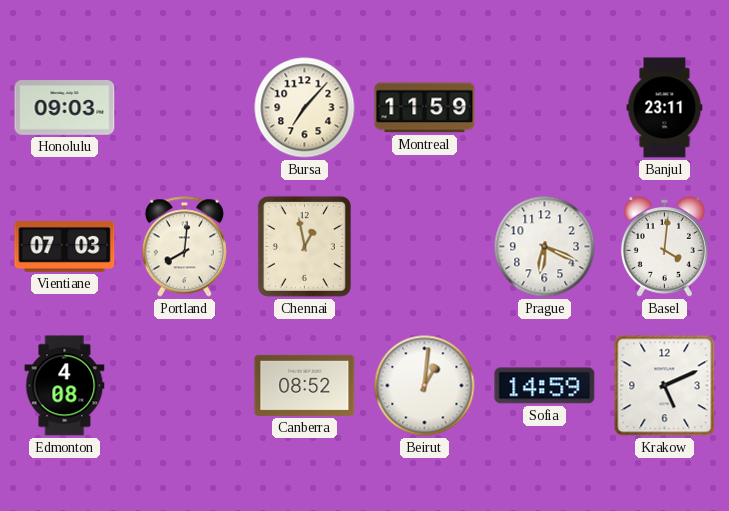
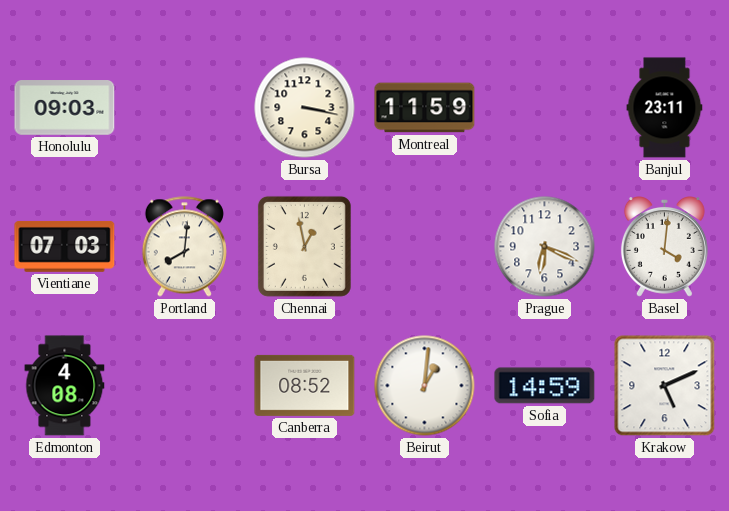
Bursa: 7:07 -> 3:17 (305, 108)
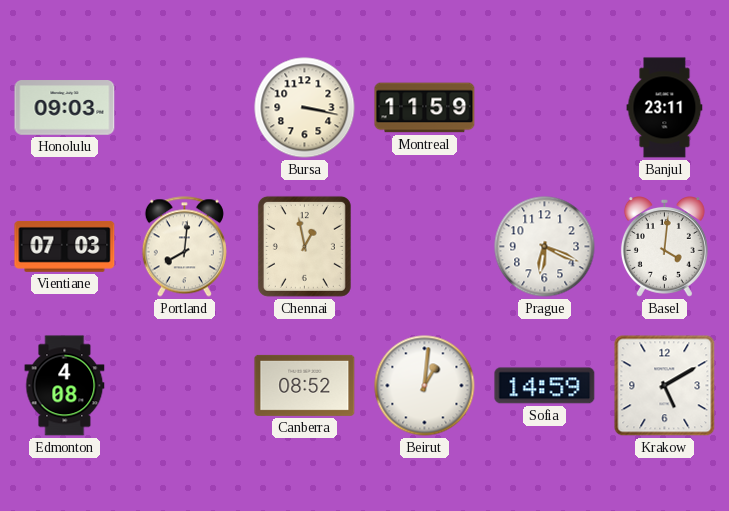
Krakow: 5:11 -> 5:10 (665, 386)
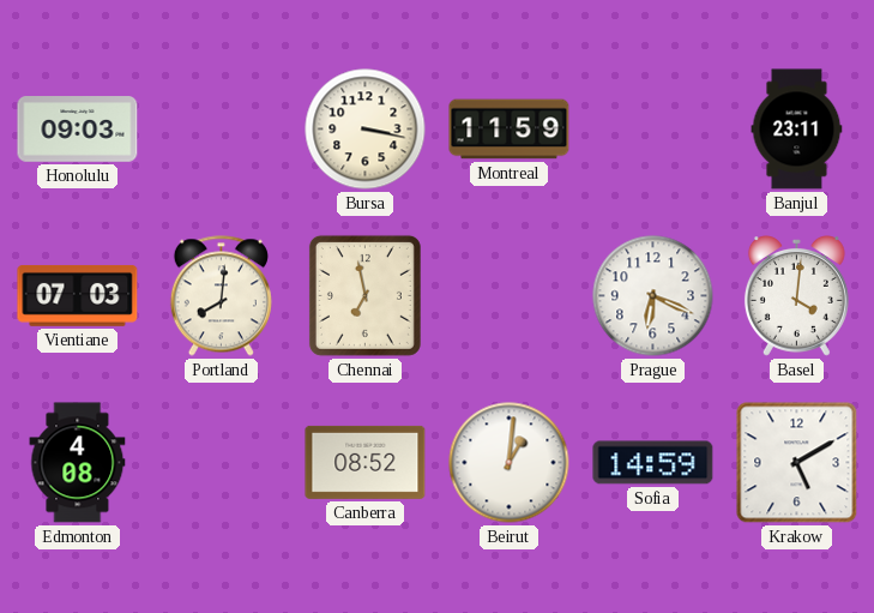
Chennai: 12:58 -> 6:58 (364, 295)
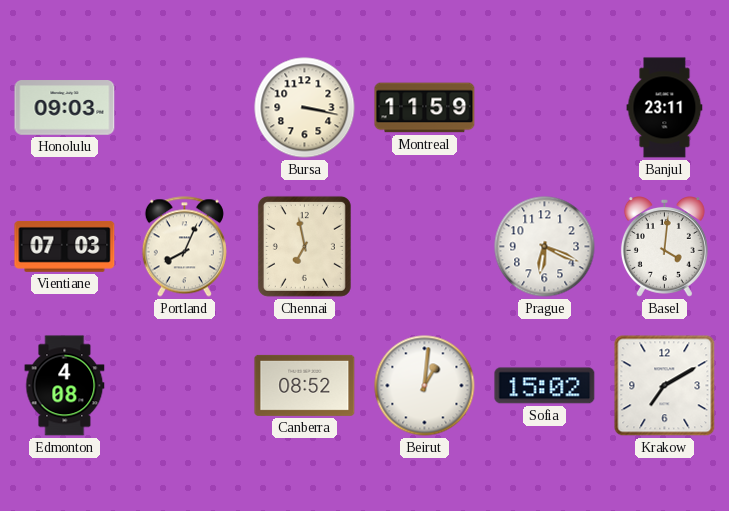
Portland: 8:01 -> 8:04 (184, 247)
Sofia: 14:59 -> 15:02 (545, 386)
Krakow: 5:10 -> 7:10 (665, 386)
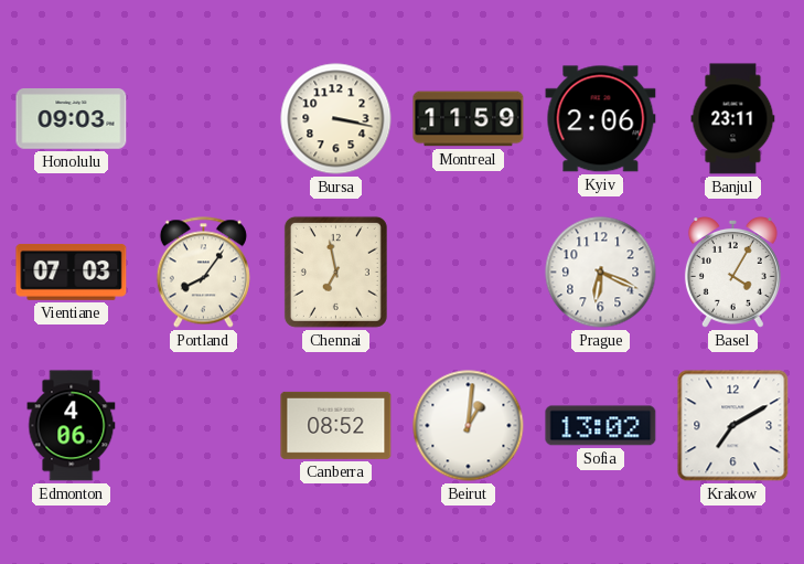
Kyiv: none -> 2:06 (601, 119)
Portland: 8:04 -> 8:06 (203, 273)
Basel: 4:01 -> 4:05 (732, 273)
Edmonton: 4:08 -> 4:06 (72, 426)
Sofia: 15:02 -> 13:02 (601, 426)
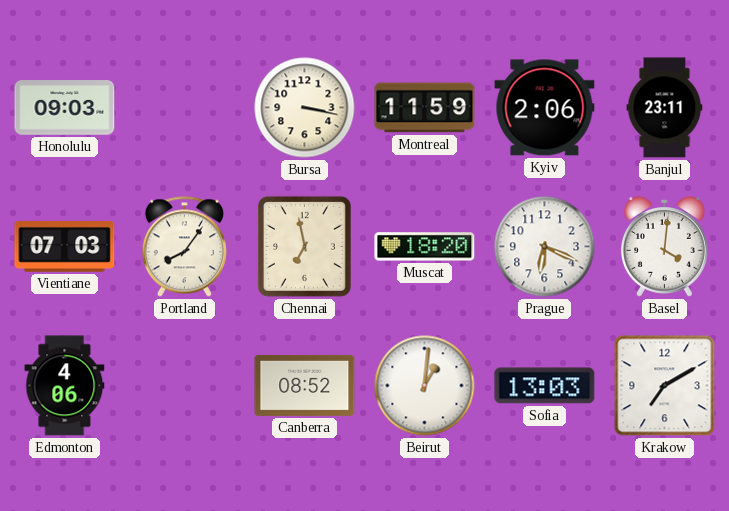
Muscat: none -> 18:20 (425, 247)
Basel: 4:05 -> 4:01 (664, 247)
Sofia: 13:02 -> 13:03 (545, 386)
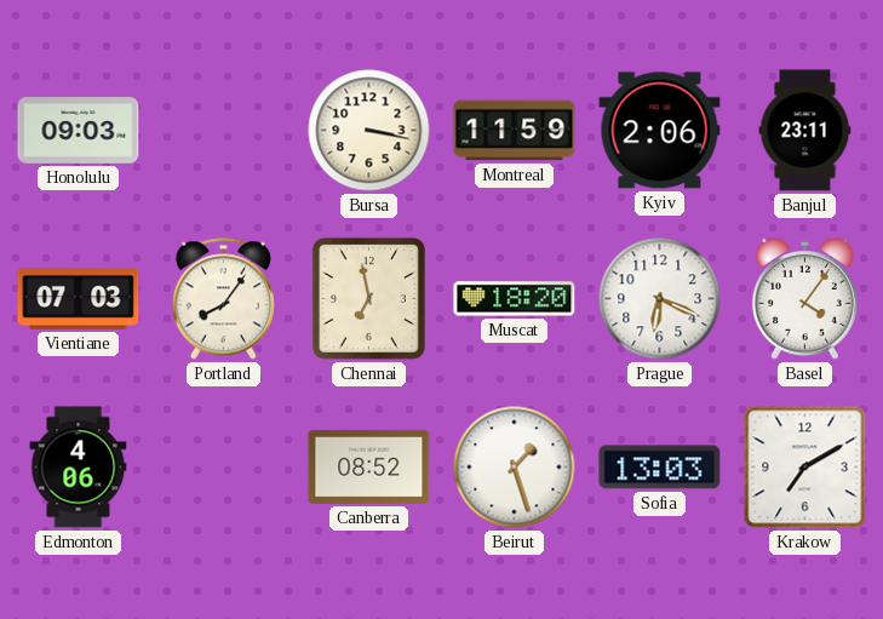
Basel: 4:01 -> 4:06 (804, 299)
Beirut: 1:01 -> 1:27 (515, 468)
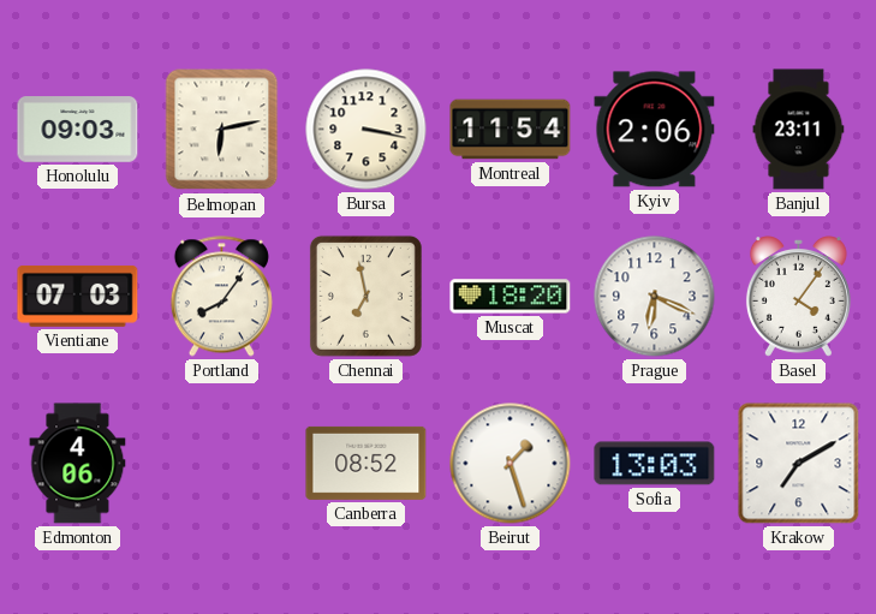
Belmopan: none -> 6:13 (222, 130)
Montreal: 11:59 -> 11:54 (511, 130)
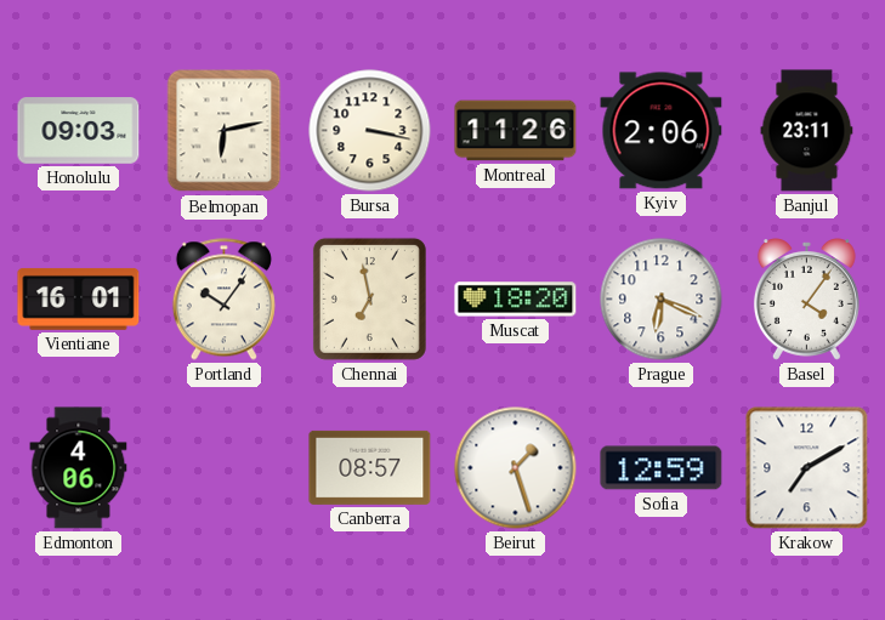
Montreal: 11:54 -> 11:26 (516, 131)
Vientiane: 07:03 -> 16:01 (79, 298)
Portland: 8:06 -> 10:06 (223, 300)
Canberra: 08:52 -> 08:57 (370, 467)
Sofia: 13:03 -> 12:59 (662, 468)
